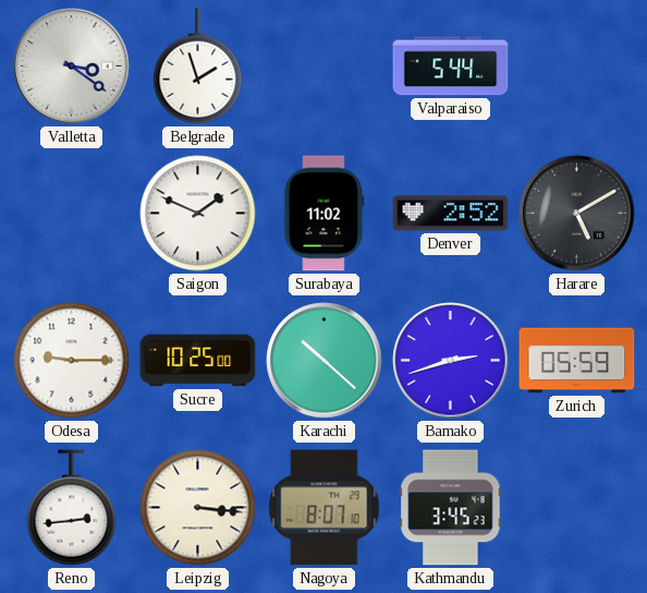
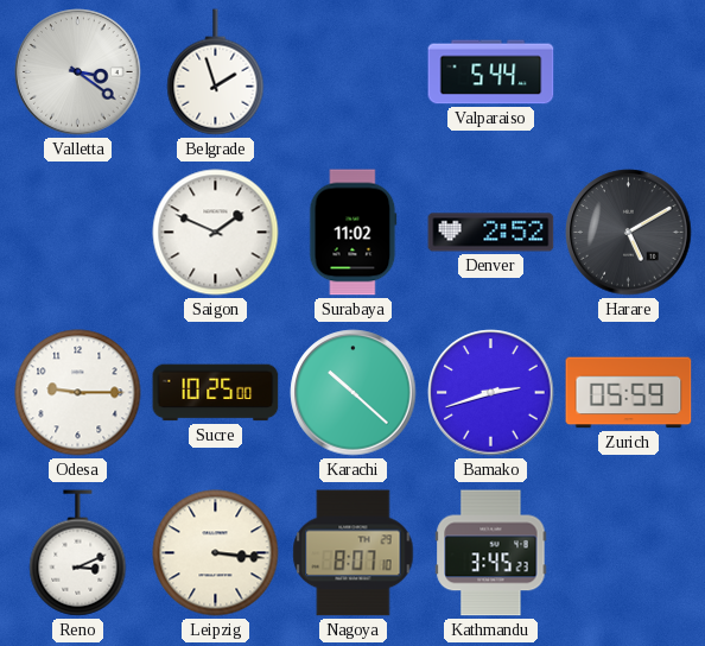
Reno: 2:44 -> 3:11 (78, 553)
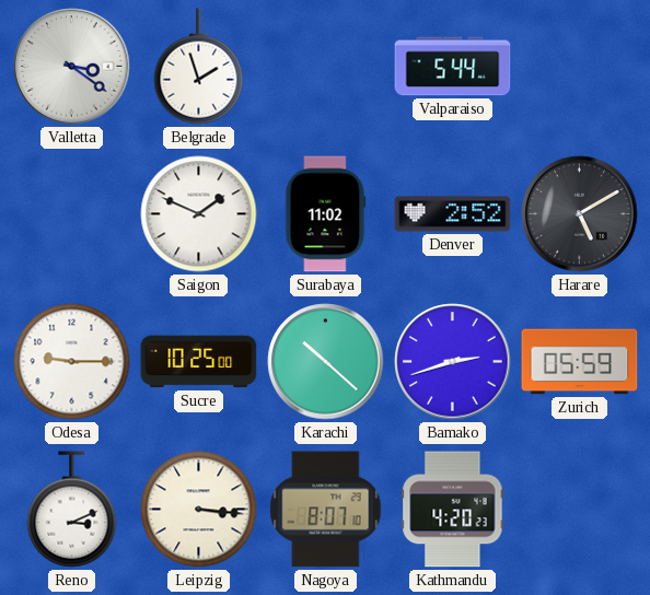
Kathmandu: 3:45 -> 4:20 (453, 510)
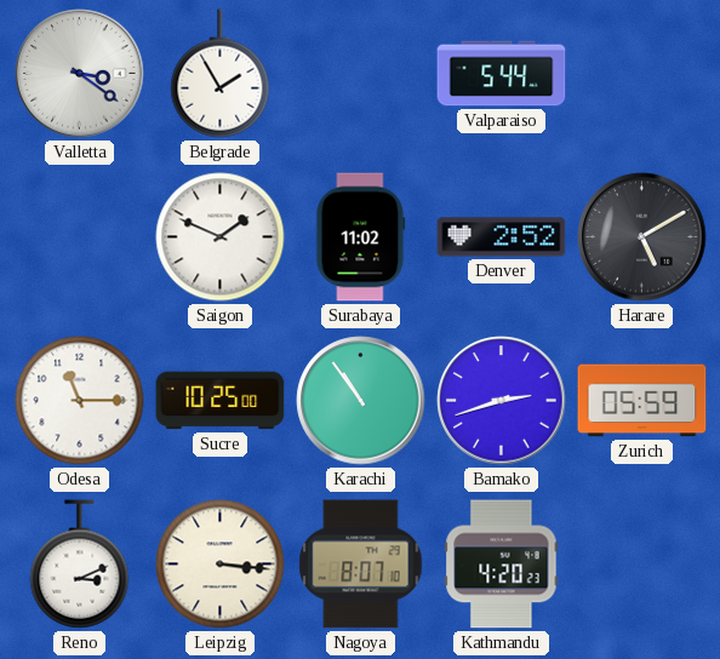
Belgrade: 1:57 -> 1:55 (221, 74)
Odesa: 9:15 -> 11:15 (80, 401)
Karachi: 10:22 -> 10:54 (361, 401)
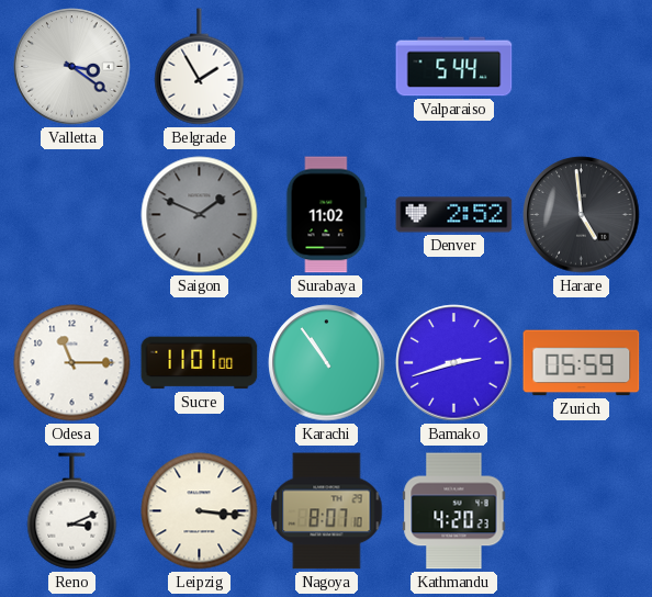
Saigon dial: white -> grey (200, 215)
Harare: 5:10 -> 4:59 (582, 215)
Sucre: 10:25 -> 11:01 (200, 363)
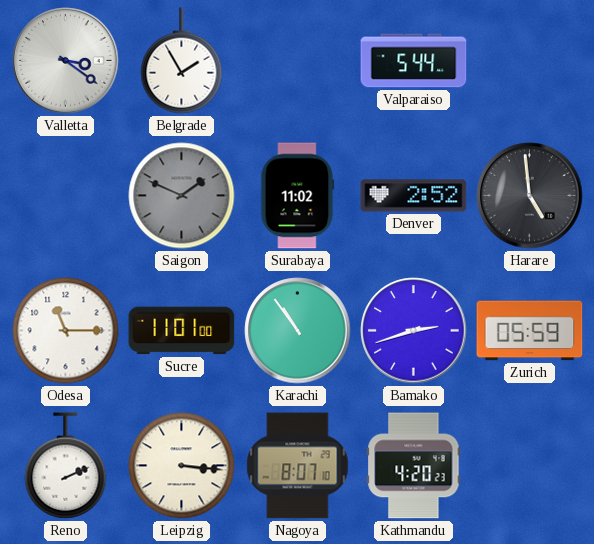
Reno: 3:11 -> 2:11 (66, 466)
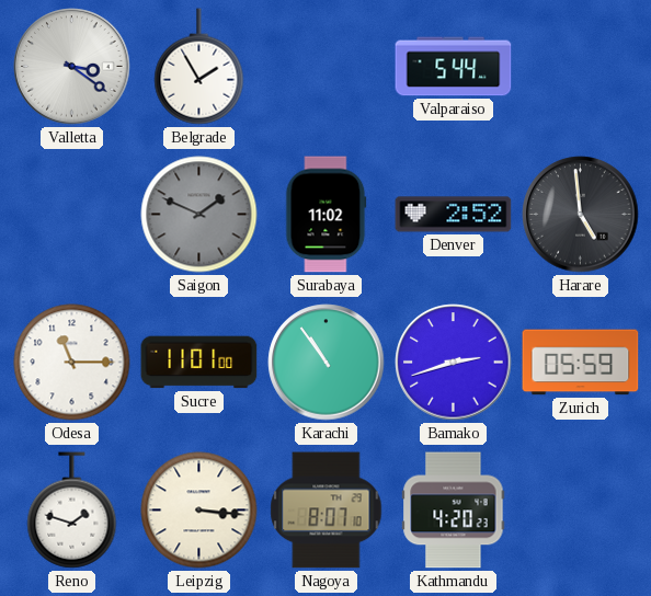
Reno: 2:11 -> 1:48 (72, 511)
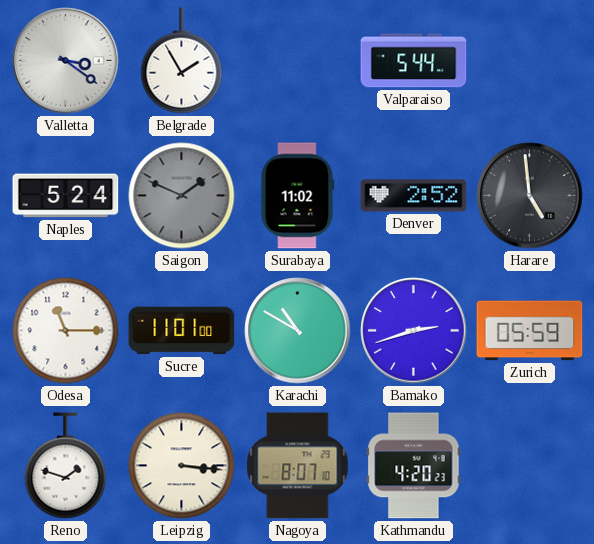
Naples: none -> 5:24 (66, 196)
Karachi: 10:54 -> 10:50 (298, 331)
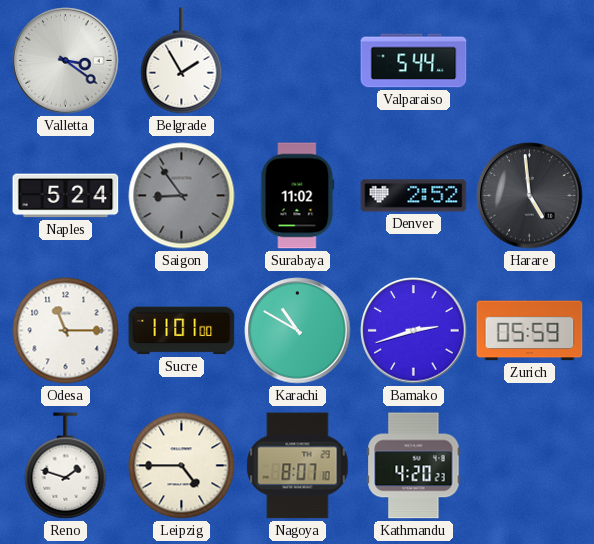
Saigon: 1:49 -> 8:54 (182, 196)
Leipzig: 3:16 -> 4:45 (182, 466)
